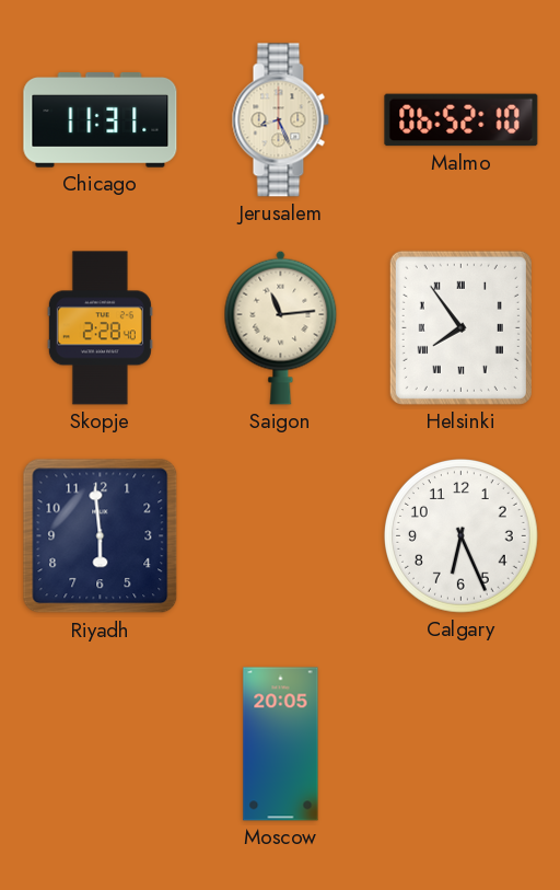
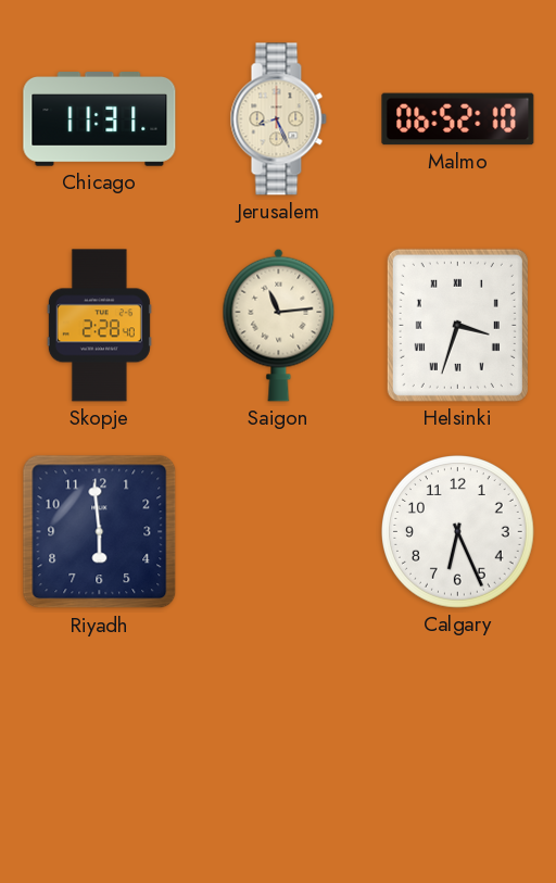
Helsinki: 7:54 -> 3:33 (457, 325)
Moscow: 20:05 -> none (281, 744)
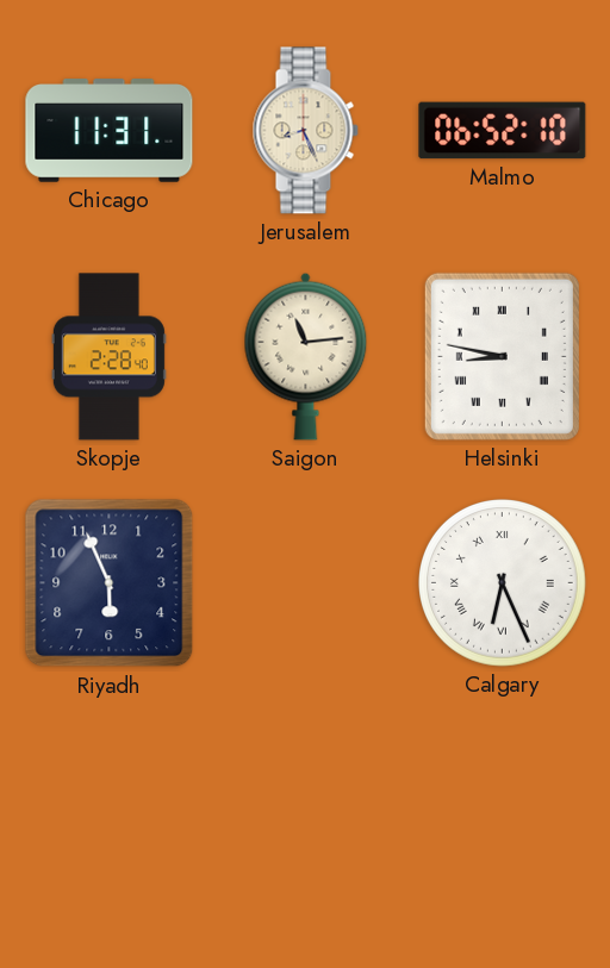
Helsinki: 3:33 -> 8:47 (502, 356)
Riyadh: 5:59 -> 5:56 (110, 583)
Calgary numerals: Arabic -> Roman (503, 583)
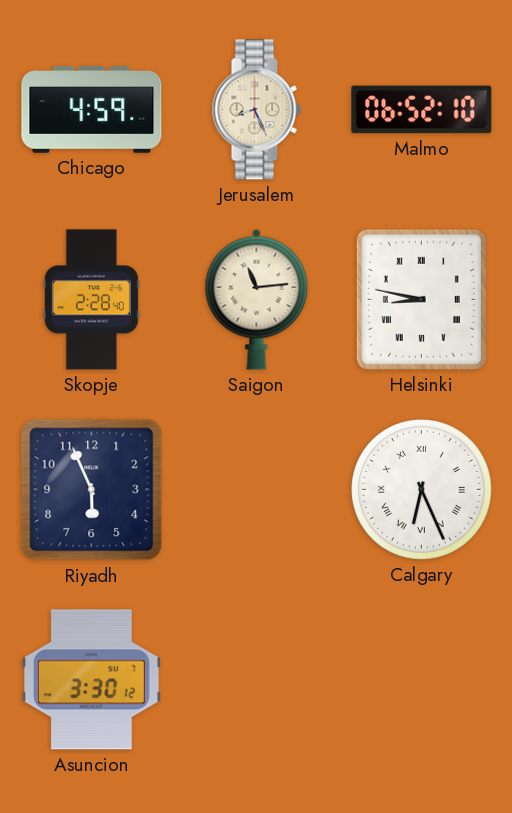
Chicago: 11:31 -> 4:59 (92, 110)
Asuncion: none -> 3:30 (91, 680)
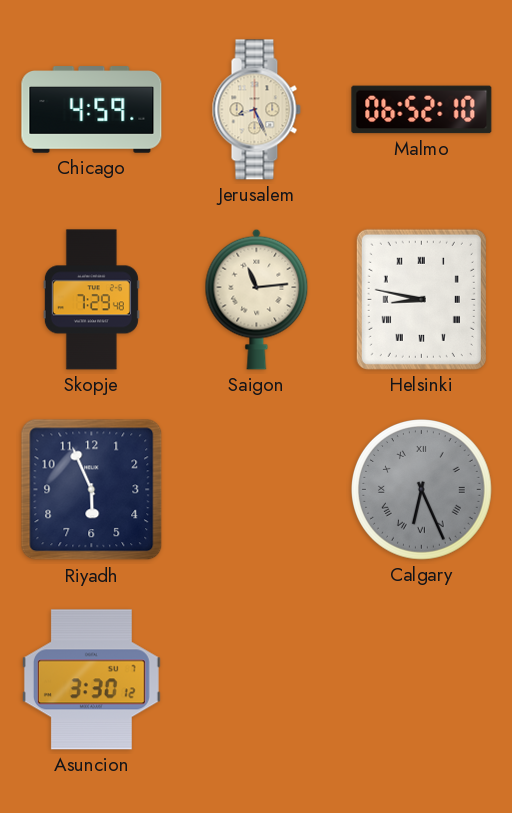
Skopje: 2:28 -> 7:29 (91, 300)
Calgary dial: white -> grey (422, 490)
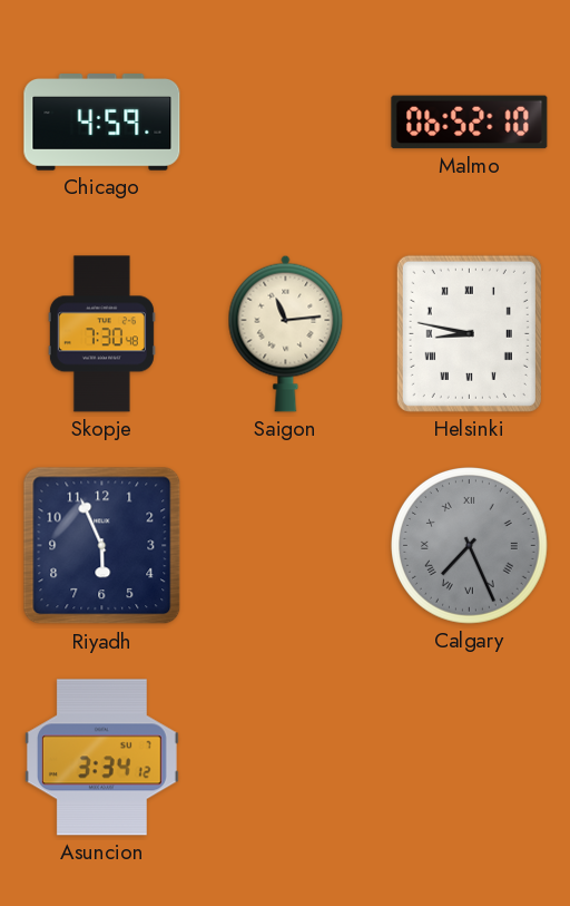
Jerusalem: 8:26 -> none (256, 110)
Skopje: 7:29 -> 7:30 (101, 334)
Calgary: 6:26 -> 7:26 (470, 546)
Asuncion: 3:30 -> 3:34 (101, 758)
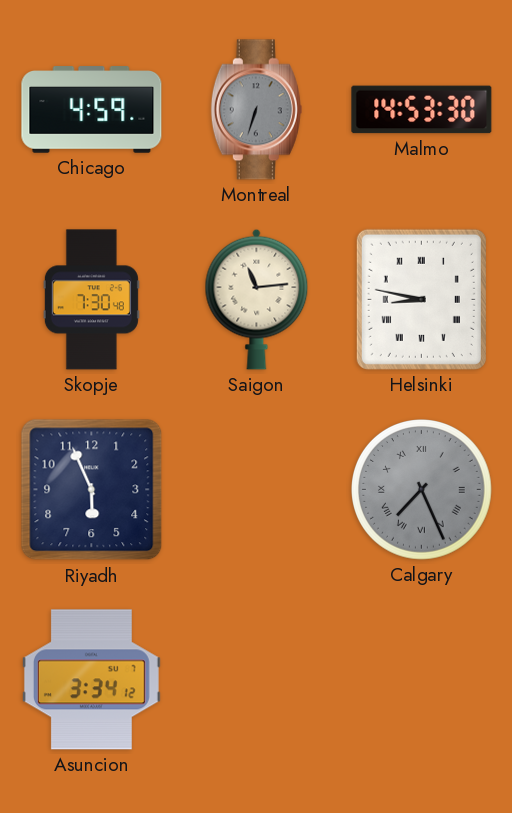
Montreal: none -> 6:33 (256, 110)
Malmo: 06:52 -> 14:53 (422, 110)
